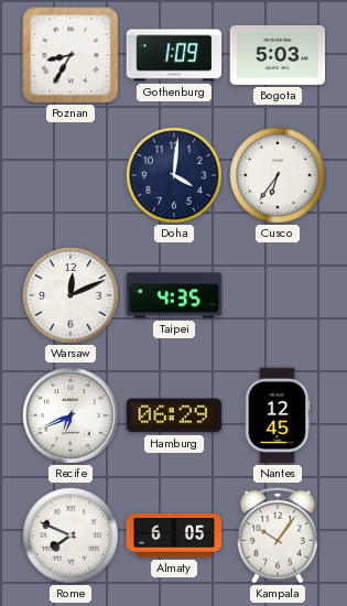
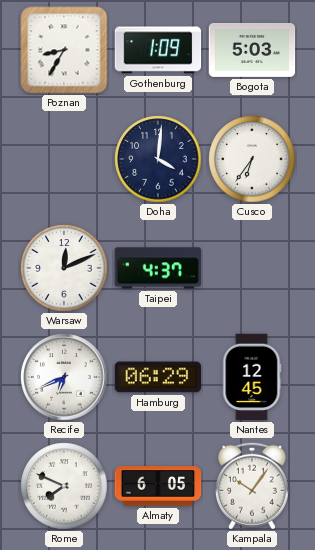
Taipei: 4:35 -> 4:37 (158, 268)
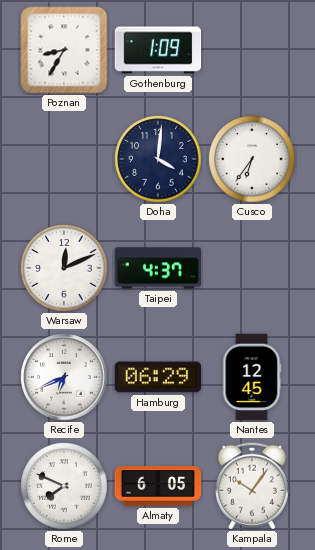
Bogota: 5:03 -> none (252, 50)
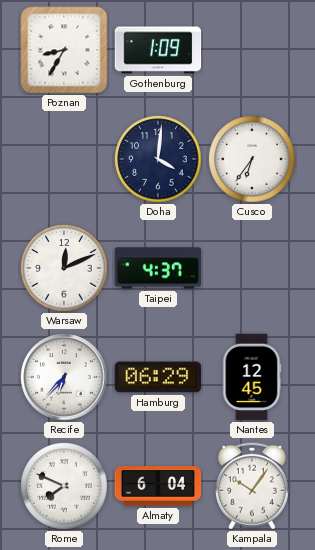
Recife: 6:41 -> 6:37 (64, 377)
Almaty: 6:05 -> 6:04 (158, 486)
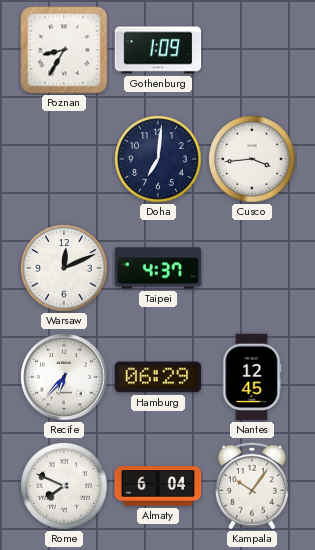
Doha: 4:01 -> 7:01 (158, 159)
Cusco: 6:36 -> 3:44 (252, 159)
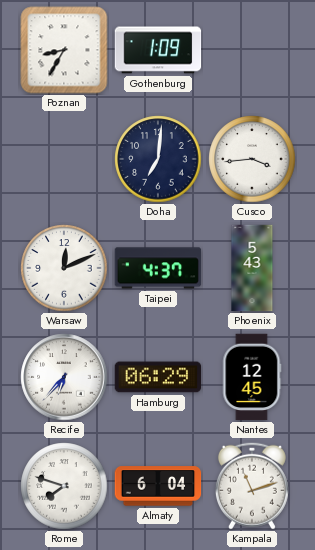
Phoenix: none -> 5:43 (252, 268)
Rome: 7:49 -> 7:48 (64, 486)
Kampala: 10:06 -> 11:12 (252, 486)
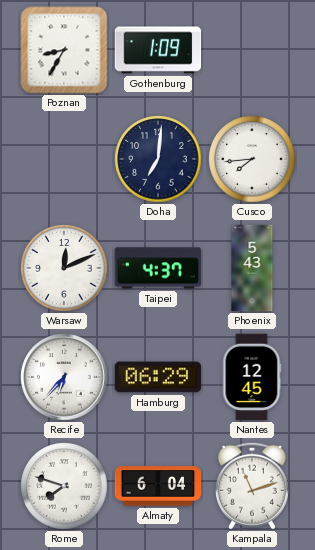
Cusco: 3:44 -> 7:44 (252, 159)
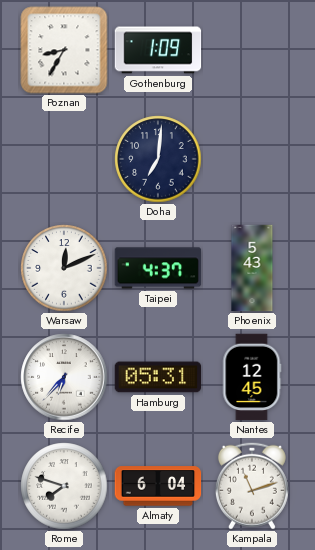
Cusco: 7:44 -> none (252, 159)
Hamburg: 06:29 -> 05:31 (158, 377)
